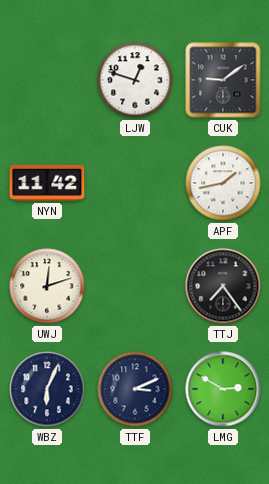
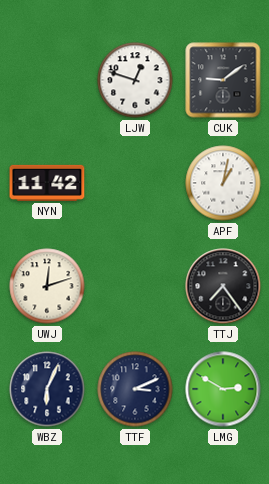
APF: 1:43 -> 1:02 (223, 183)
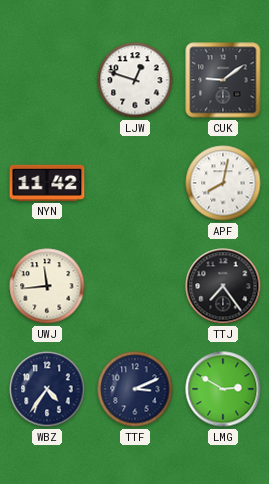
APF: 1:02 -> 8:02 (223, 183)
UWJ: 12:12 -> 11:44 (47, 286)
WBZ: 6:04 -> 4:36 (47, 389)
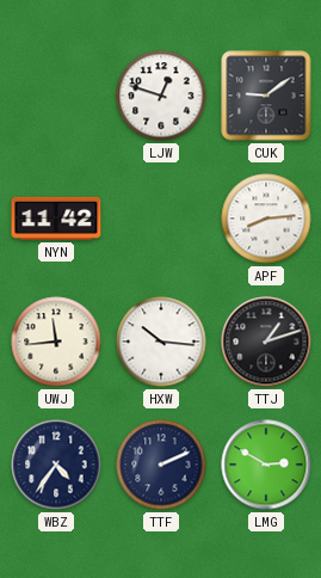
APF: 8:02 -> 8:14 (266, 219)
HXW: none -> 10:16 (161, 342)
TTJ: 7:24 -> 1:12 (266, 342)
TTF: 3:11 -> 2:11 (161, 465)
